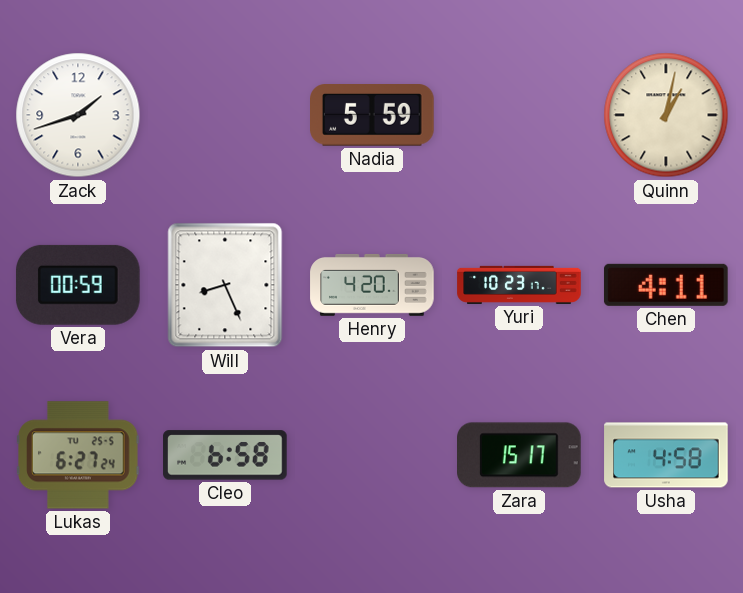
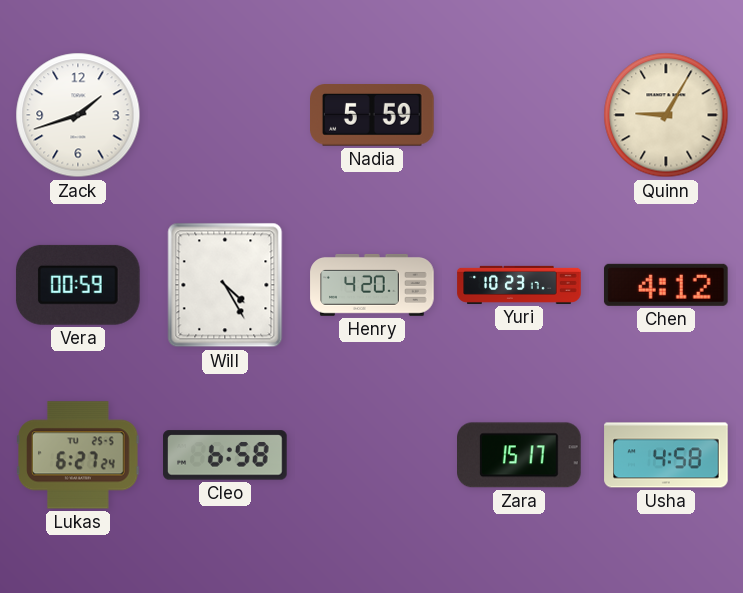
Quinn: 1:02 -> 9:05 (666, 115)
Will: 8:26 -> 4:25 (225, 285)
Chen: 4:11 -> 4:12 (666, 285)
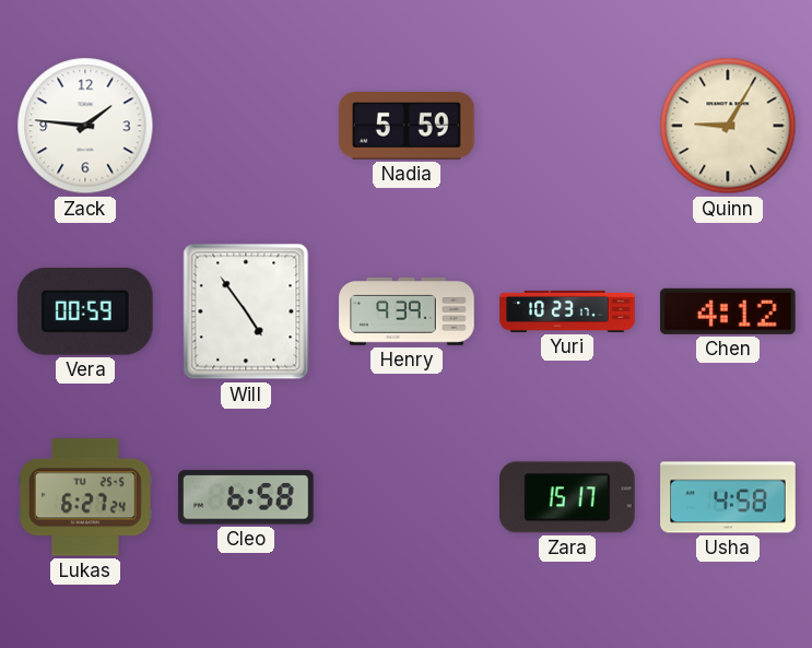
Zack: 1:42 -> 1:46 (85, 126)
Will: 4:25 -> 4:54 (246, 311)
Henry: 4:20 -> 9:39 (407, 311)
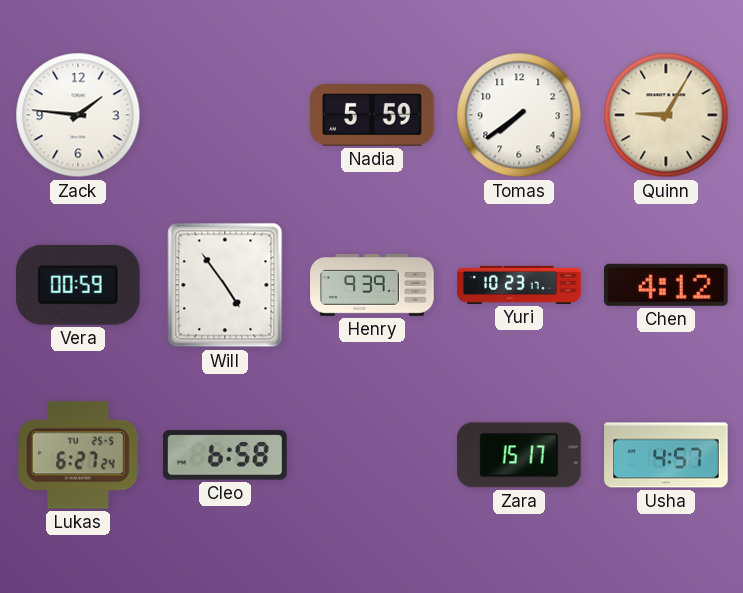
Tomas: none -> 7:39 (519, 115)
Usha: 4:58 -> 4:57 (666, 455)
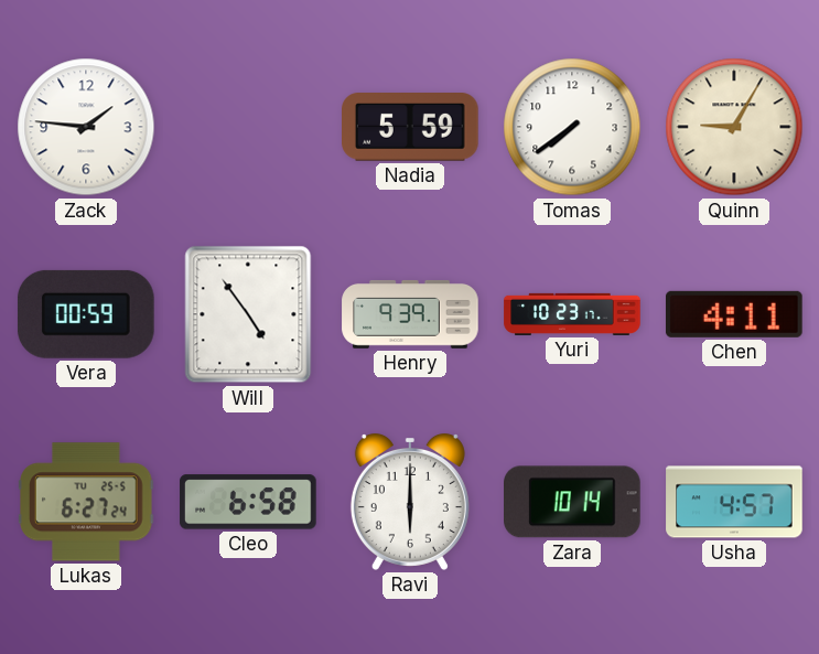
Chen: 4:12 -> 4:11 (734, 314)
Ravi: none -> 6:00 (410, 502)
Zara: 15:17 -> 10:14 (573, 502)
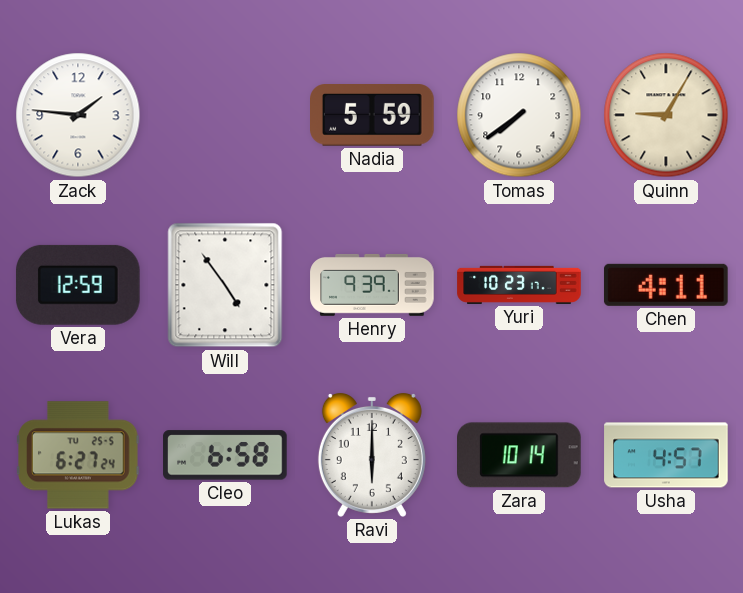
Vera: 00:59 -> 12:59 (78, 285)
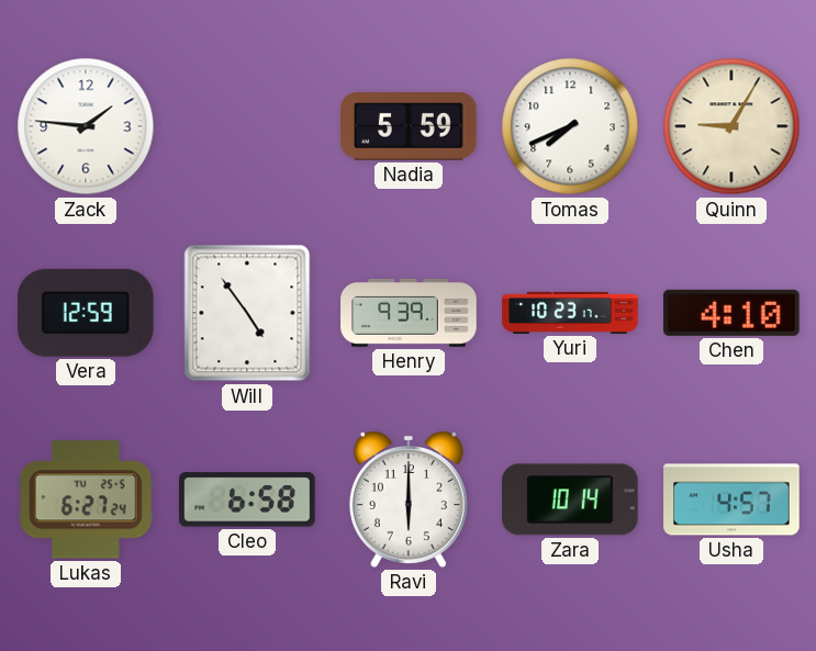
Tomas: 7:39 -> 7:41 (570, 126)
Chen: 4:11 -> 4:10 (731, 313)
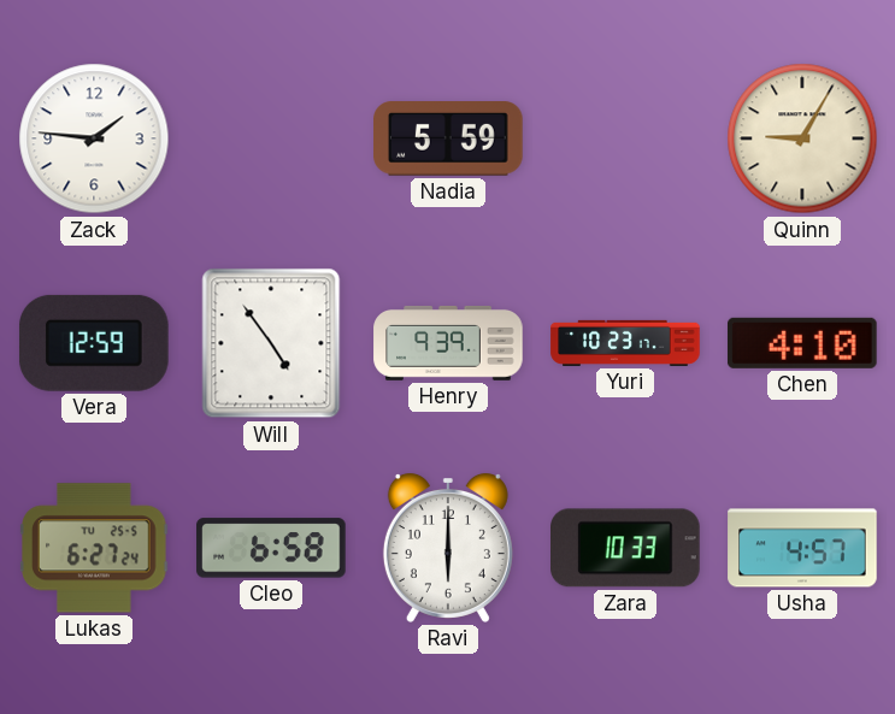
Tomas: 7:41 -> none (570, 126)
Zara: 10:14 -> 10:33 (626, 548)
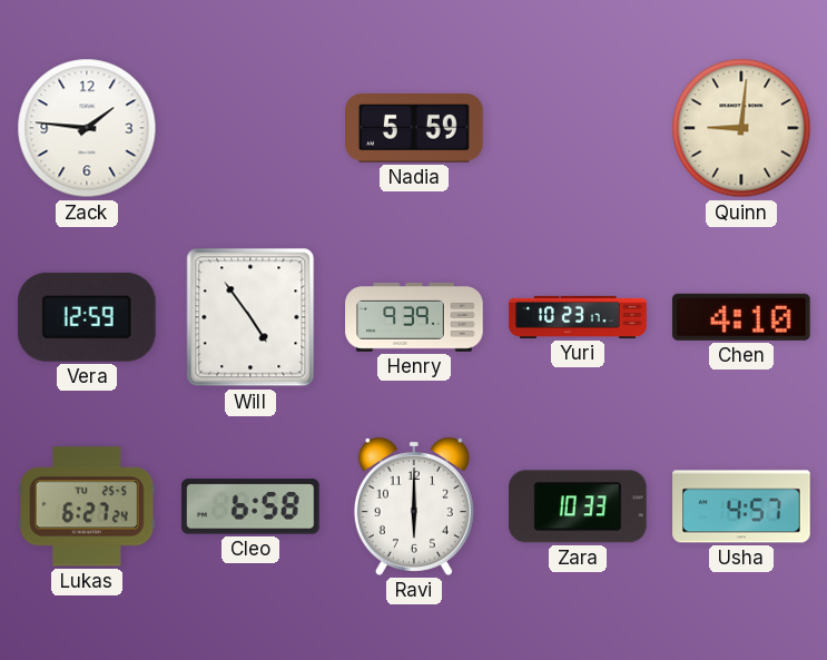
Quinn: 9:05 -> 9:01 (741, 128)
